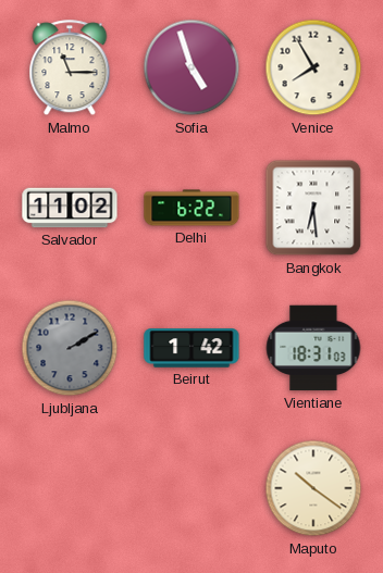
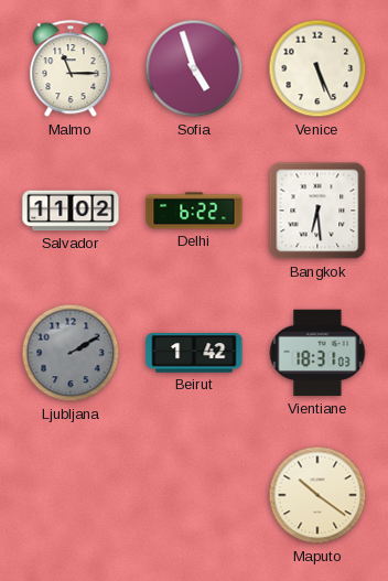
Venice: 7:55 -> 5:26 (317, 68)
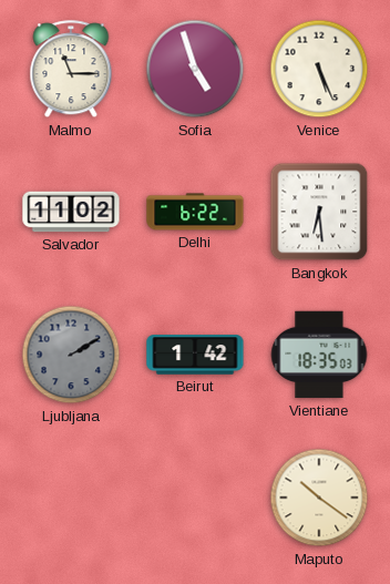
Vientiane: 18:31 -> 18:35 (319, 355)
